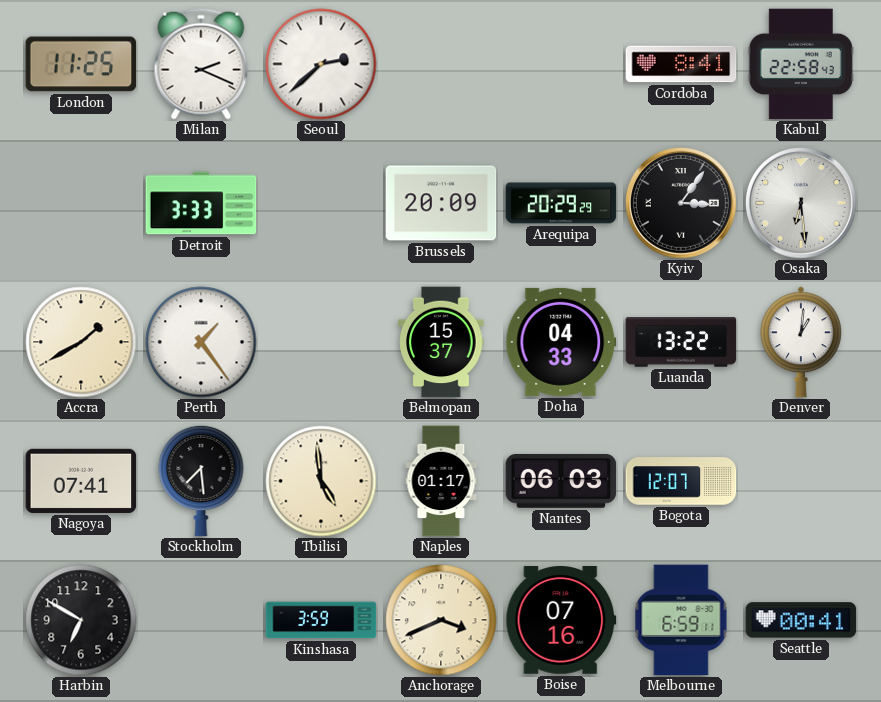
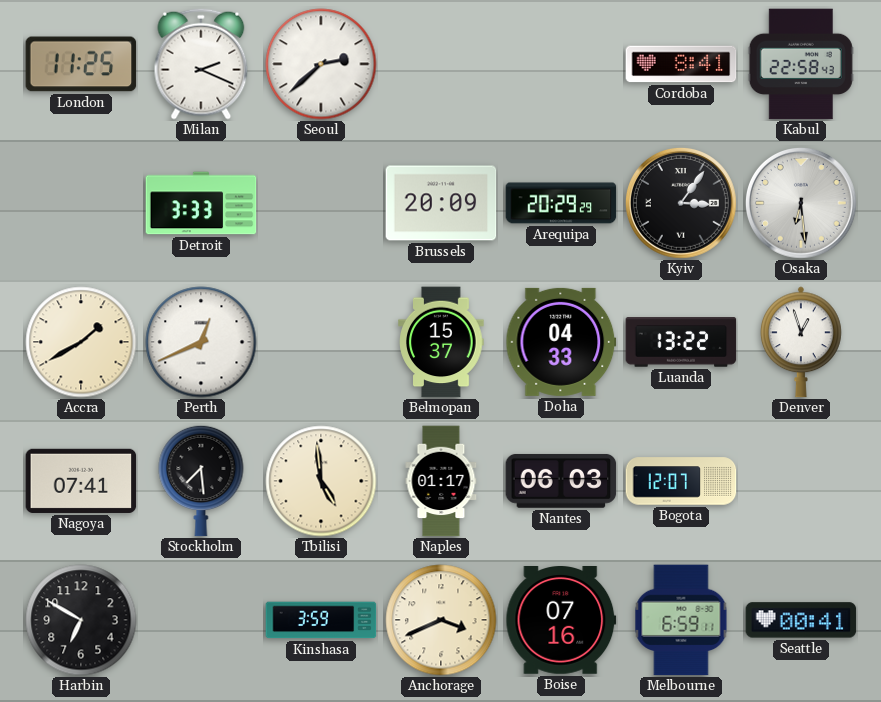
Perth: 1:24 -> 12:41 (201, 342)
Denver: 1:01 -> 12:57 (801, 342)
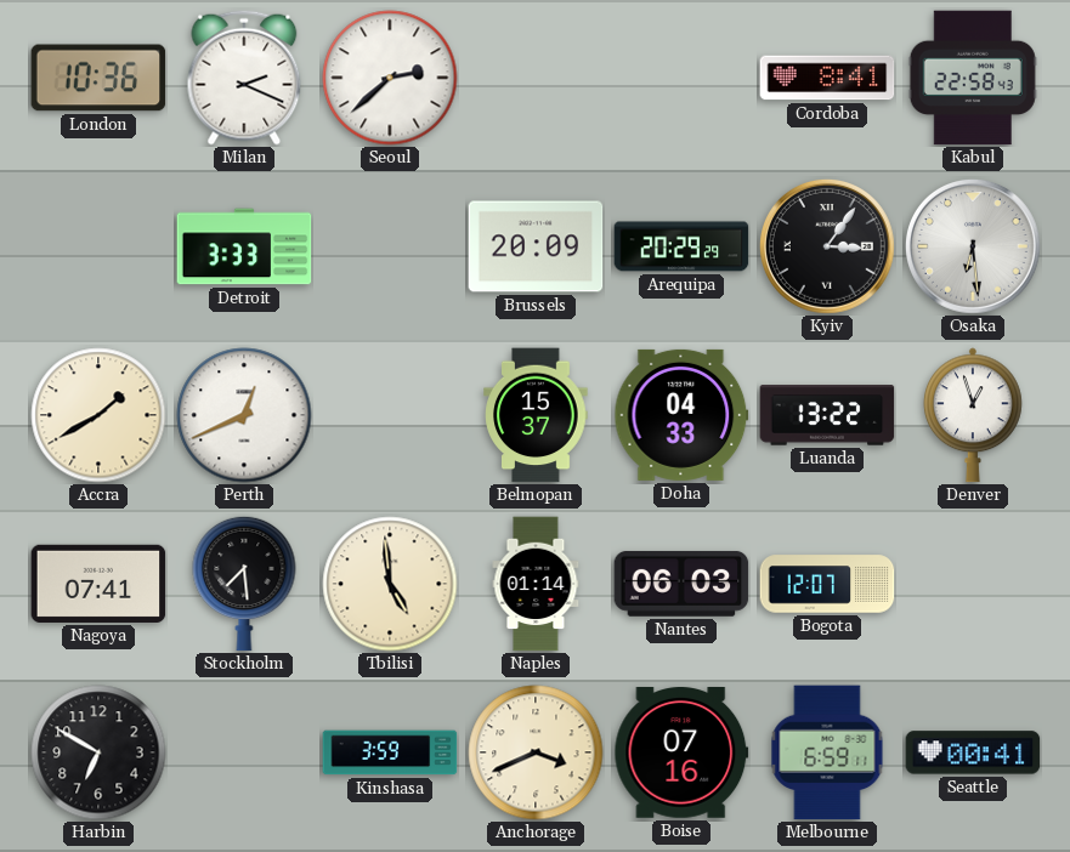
London: 11:25 -> 10:36 (98, 78)
Naples: 01:17 -> 01:14 (536, 584)
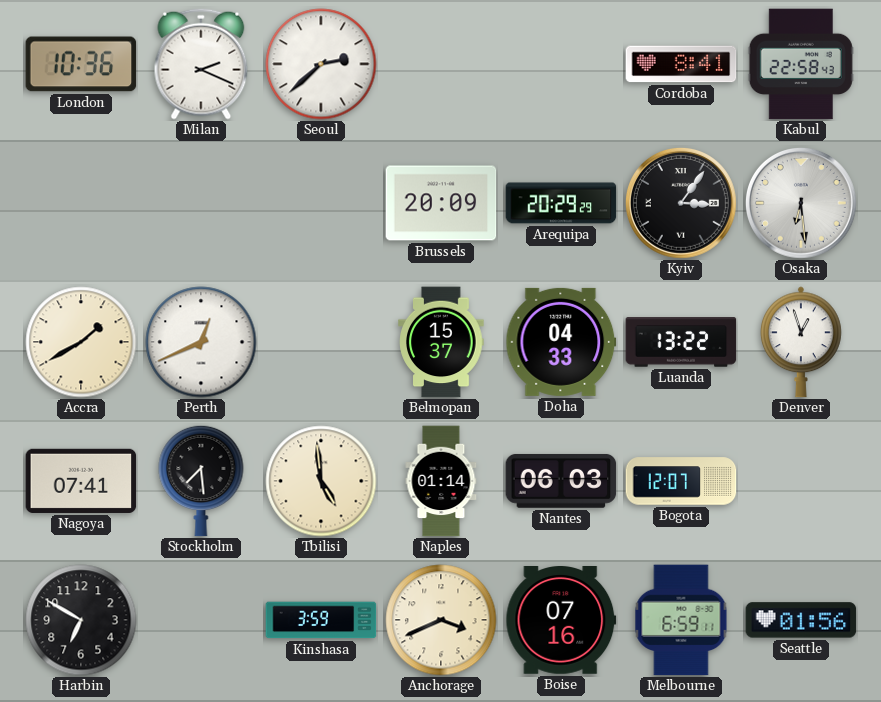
Detroit: 3:33 -> none (244, 246)
Seattle: 00:41 -> 01:56 (801, 620)
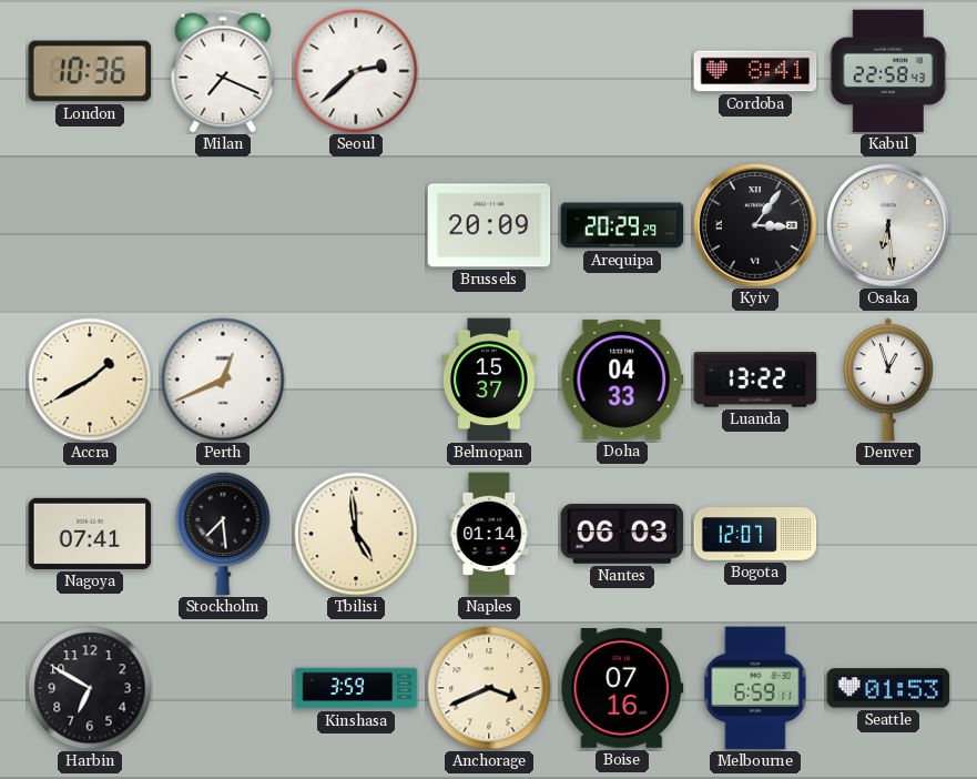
Milan: 2:19 -> 7:19 (223, 71)
Seattle: 01:56 -> 01:53 (888, 688)
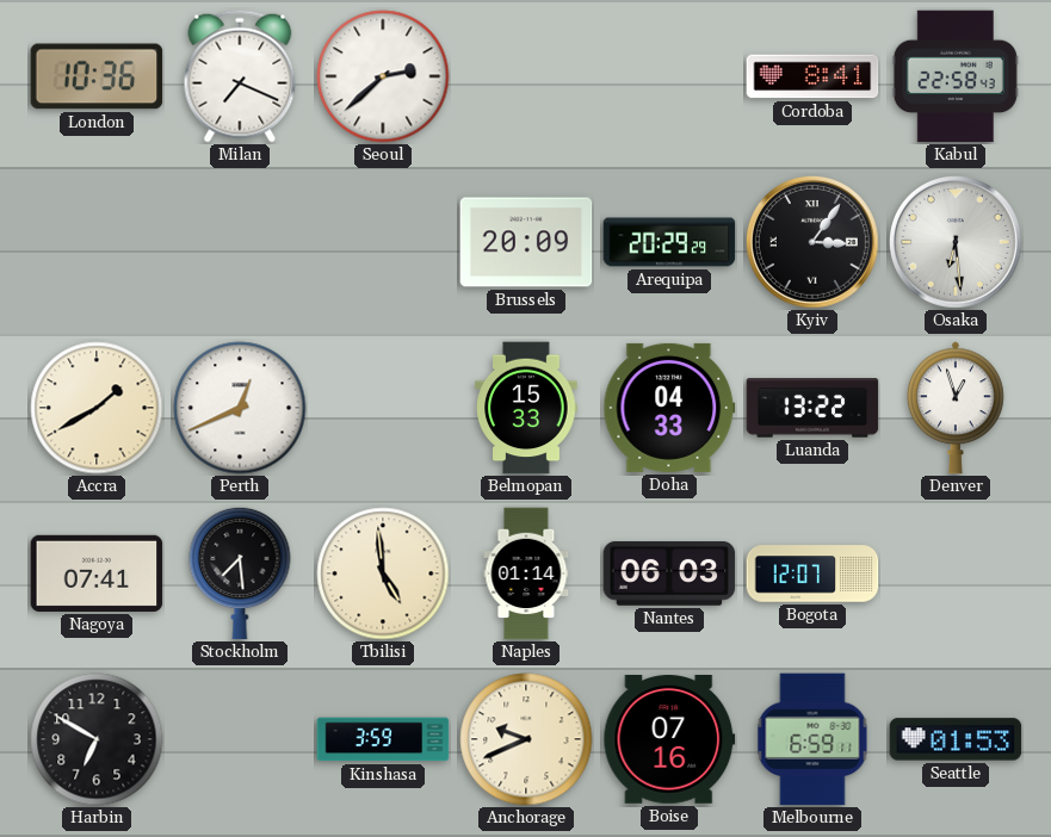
Belmopan: 15:37 -> 15:33 (526, 408)
Anchorage: 3:41 -> 9:41 (526, 739)
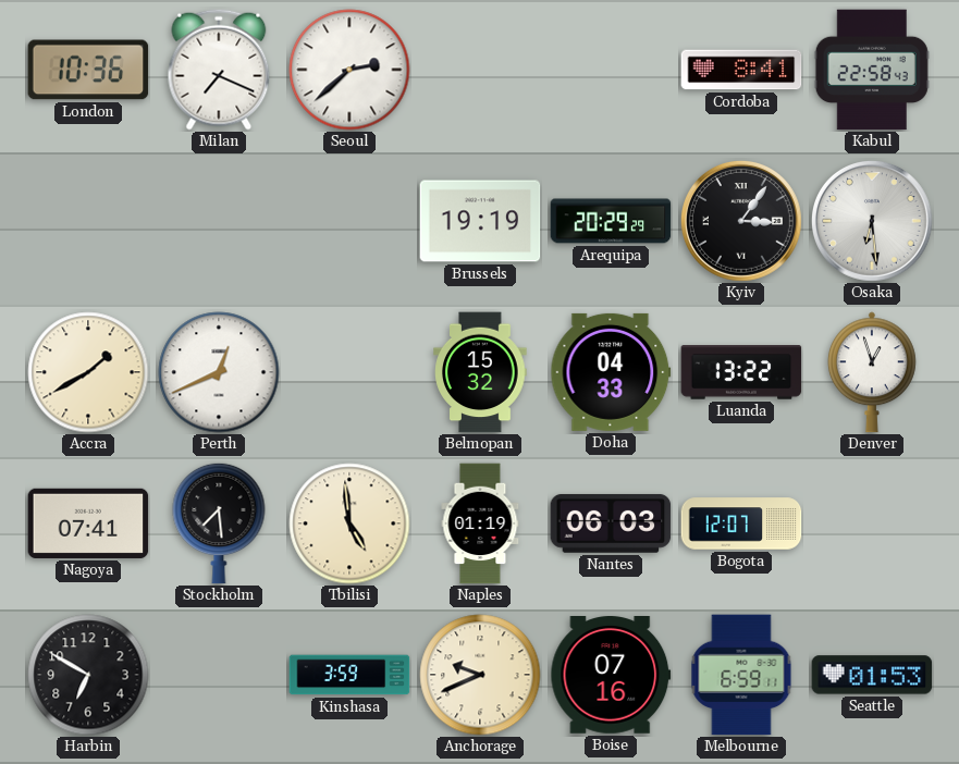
Brussels: 20:09 -> 19:19 (480, 221)
Belmopan: 15:33 -> 15:32 (480, 372)
Naples: 01:14 -> 01:19 (480, 523)
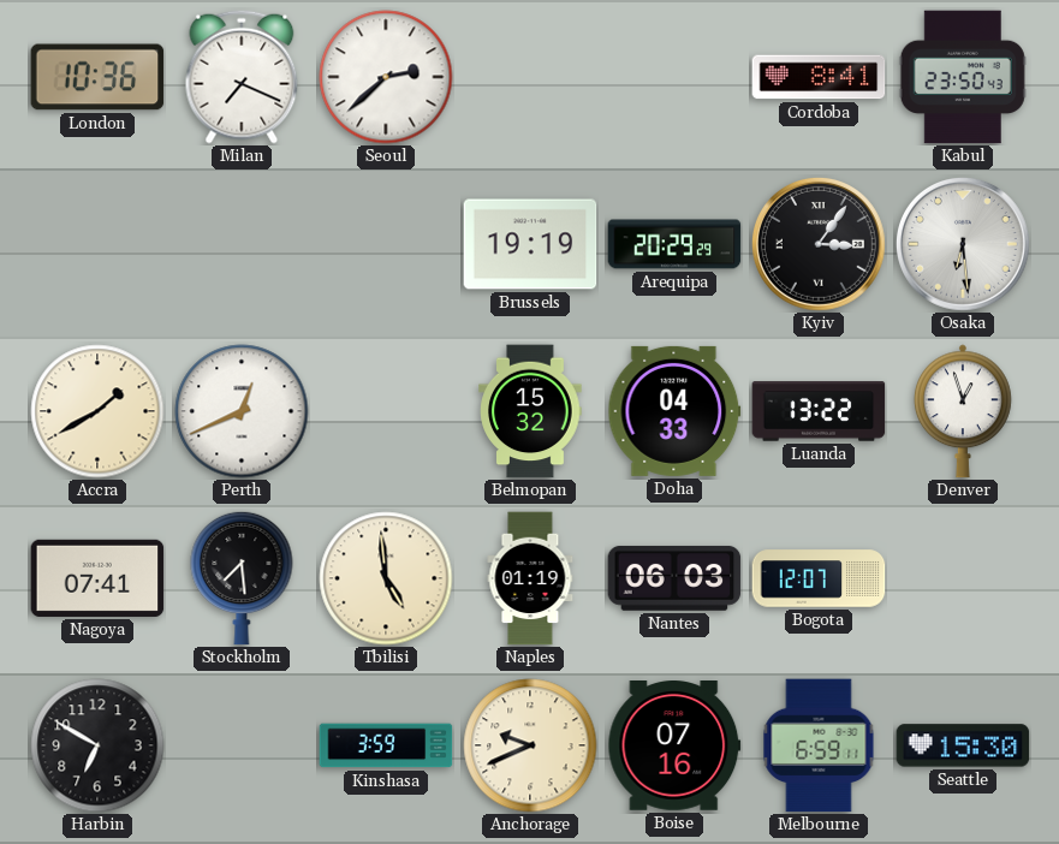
Kabul: 22:58 -> 23:50 (963, 77)
Seattle: 01:53 -> 15:30 (963, 745)
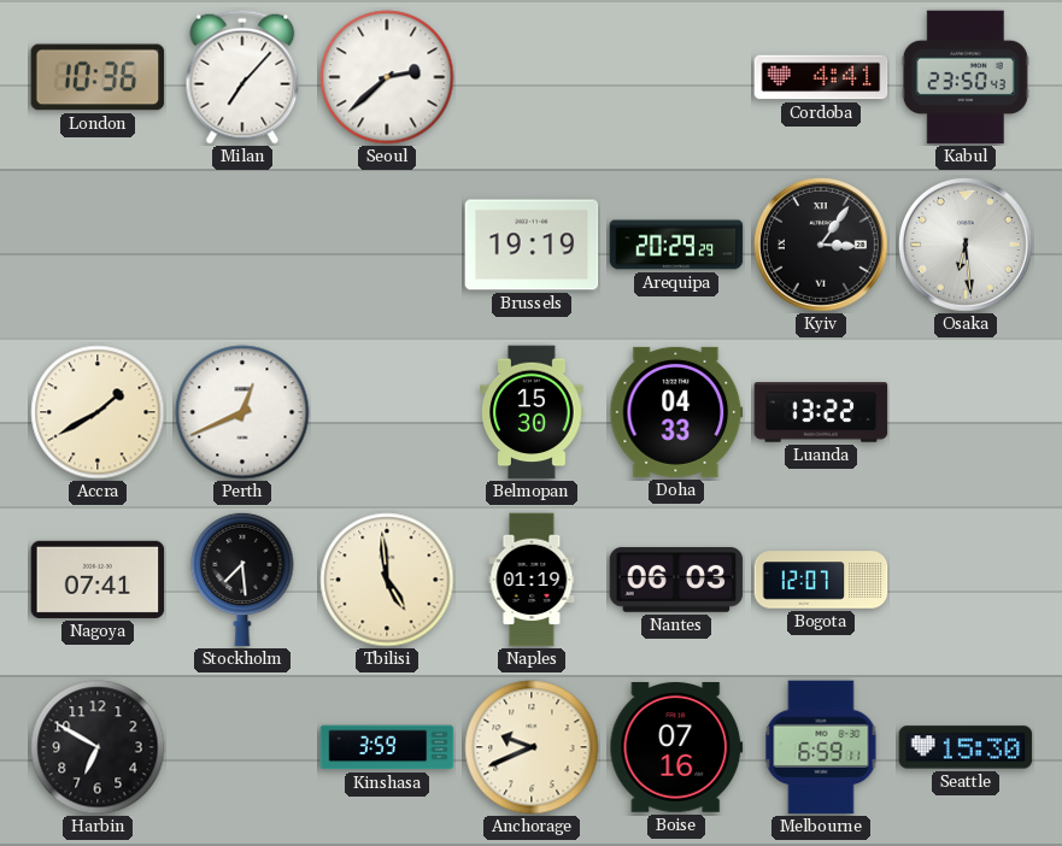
Milan: 7:19 -> 7:07 (242, 77)
Cordoba: 8:41 -> 4:41 (821, 77)
Belmopan: 15:32 -> 15:30 (532, 412)
Denver: 12:57 -> none (963, 411)
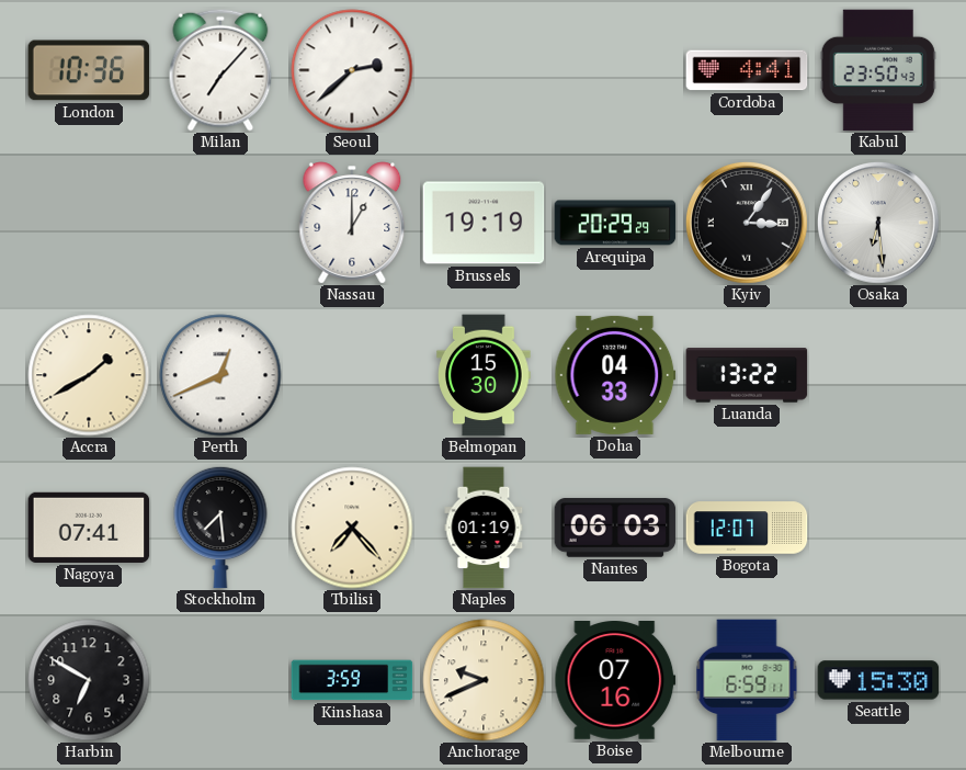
Nassau: none -> 1:00 (352, 223)
Tbilisi: 4:59 -> 7:23 (352, 528)
